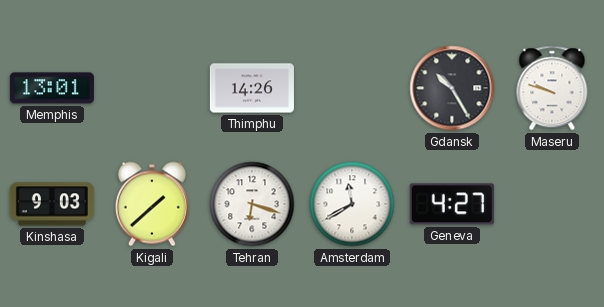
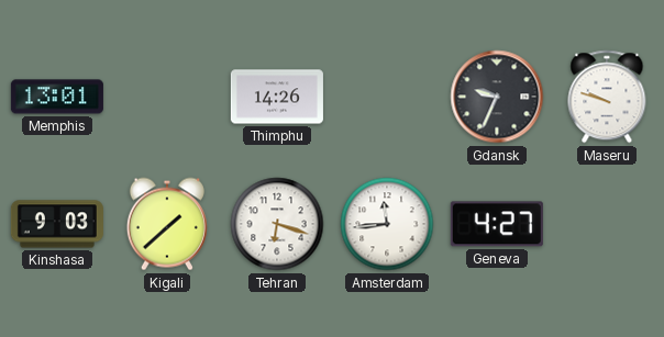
Gdansk: 10:25 -> 9:34 (497, 97)
Amsterdam: 11:40 -> 11:44 (387, 224)
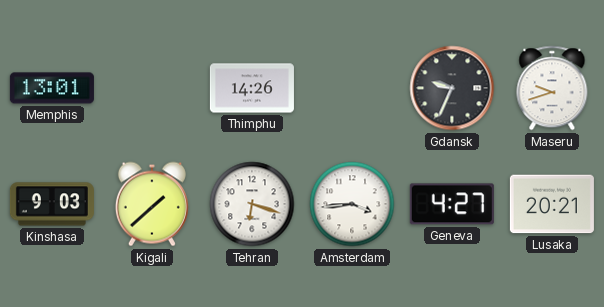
Maseru: 9:48 -> 9:42 (552, 88)
Amsterdam: 11:44 -> 3:44 (352, 204)
Lusaka: none -> 20:21 (552, 204)
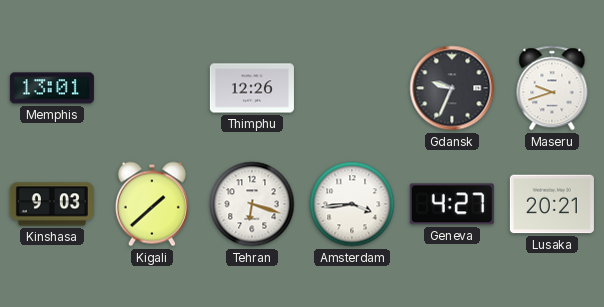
Thimphu: 14:26 -> 12:26 (252, 88)
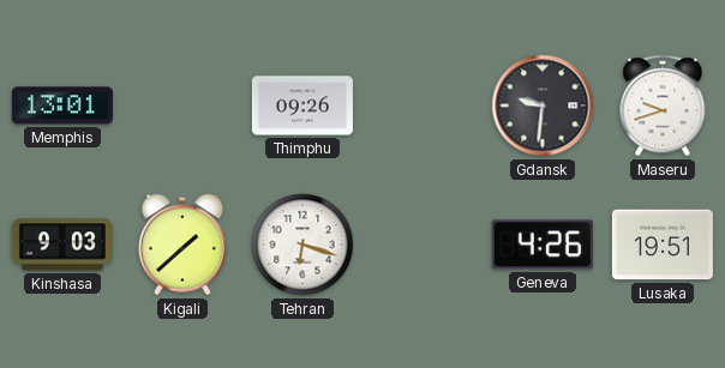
Thimphu: 12:26 -> 09:26 (302, 105)
Gdansk: 9:34 -> 9:31 (543, 105)
Amsterdam: 3:44 -> none (352, 204)
Geneva: 4:27 -> 4:26 (543, 245)
Lusaka: 20:21 -> 19:51 (663, 245)
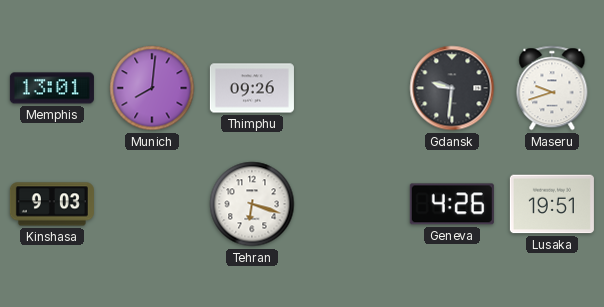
Munich: none -> 8:01 (152, 88)
Kigali: 1:38 -> none (182, 245)
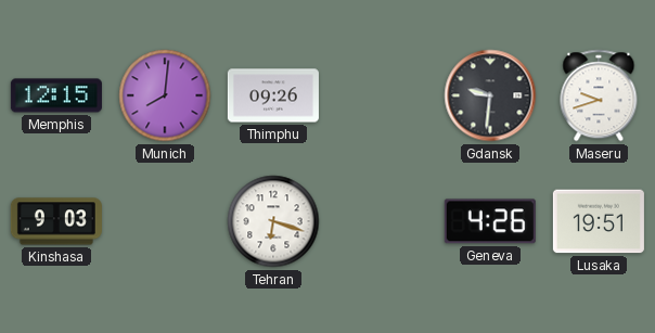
Memphis: 13:01 -> 12:15 (56, 95)
